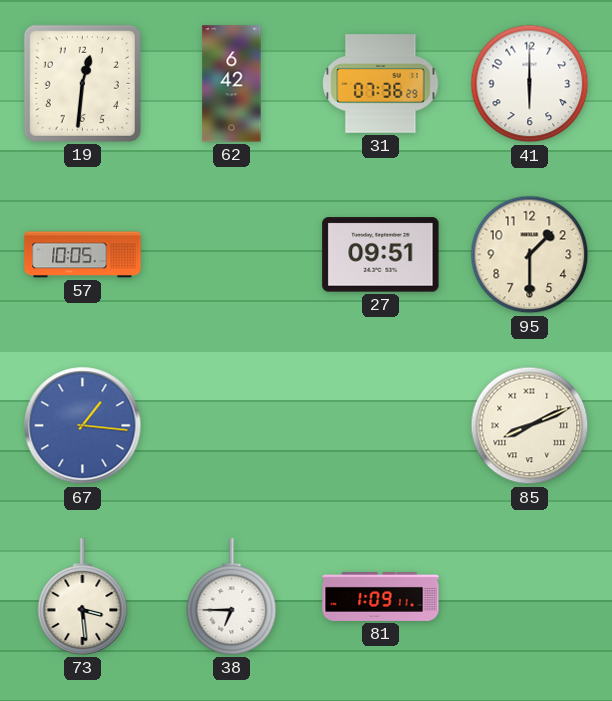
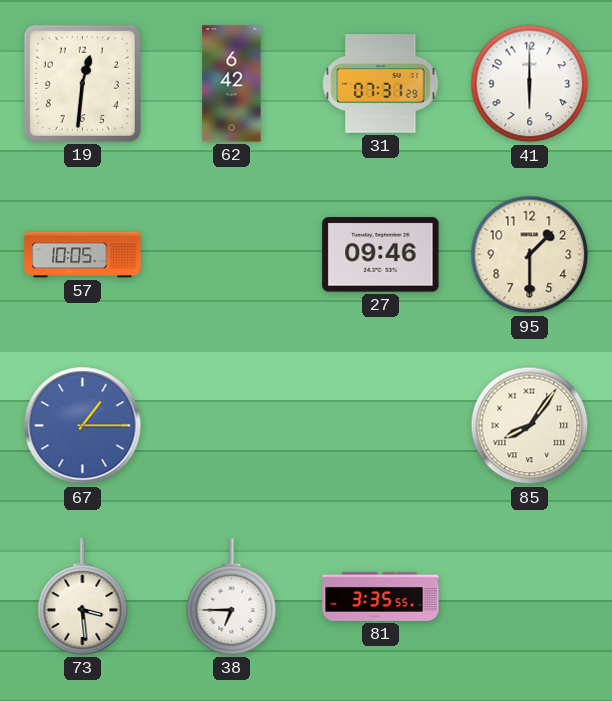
31: 07:36 -> 07:31 (381, 84)
27: 09:51 -> 09:46 (381, 255)
67: 1:16 -> 1:15 (83, 426)
85: 8:11 -> 8:06 (530, 426)
81: 1:09 -> 3:35 (381, 596)
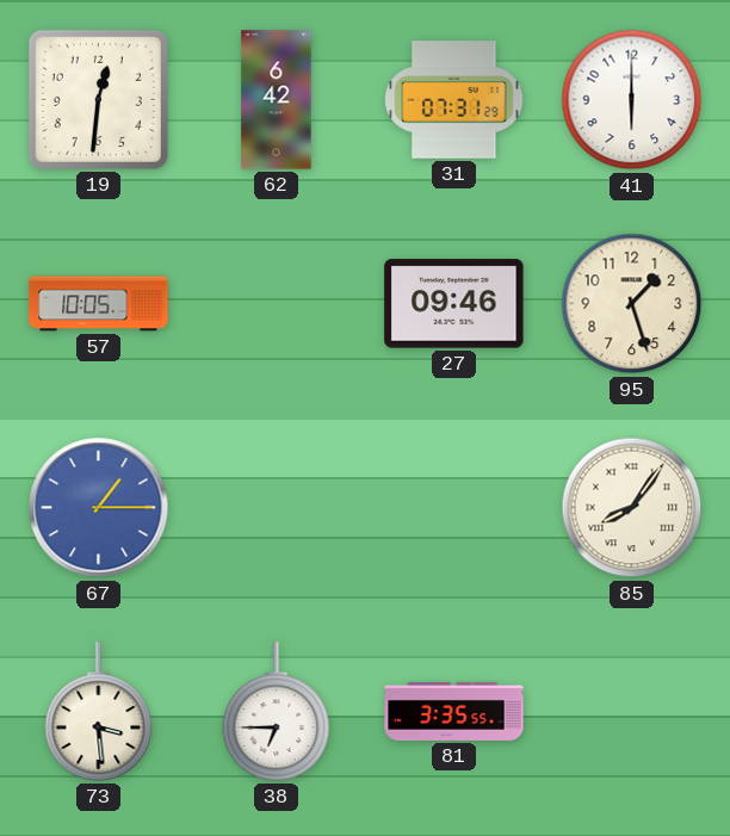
95: 1:30 -> 1:27 (632, 304)
